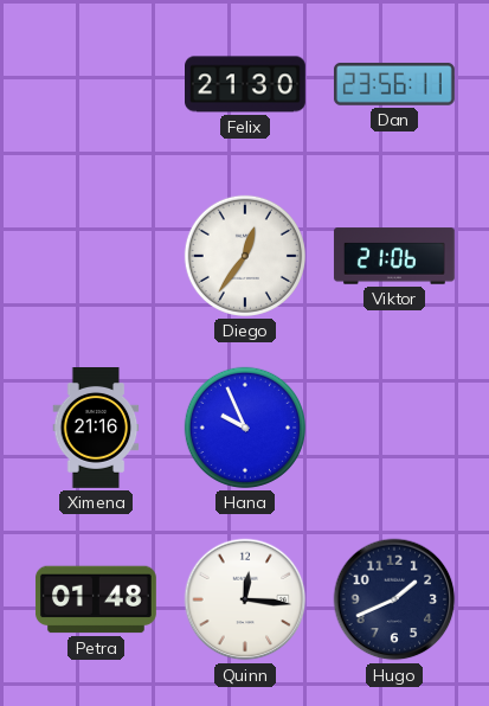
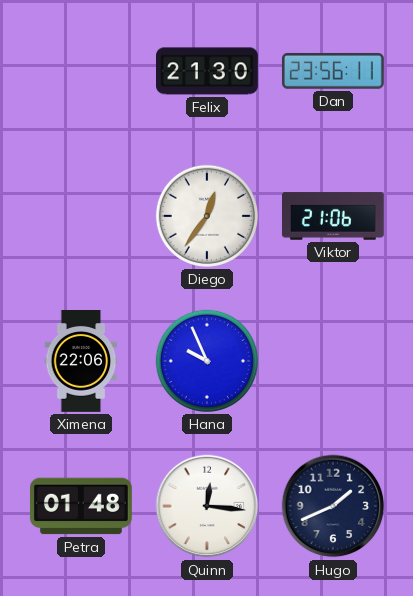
Ximena: 21:16 -> 22:06 (81, 362)
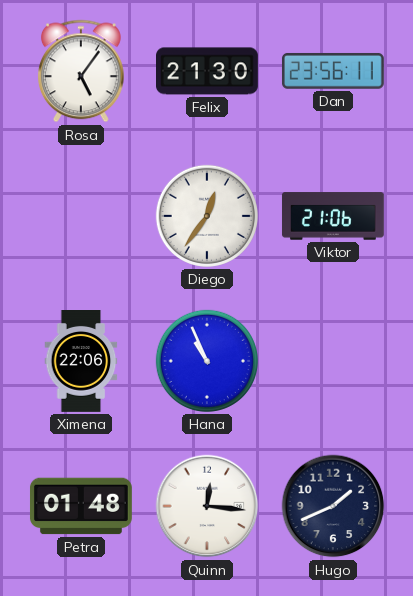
Rosa: none -> 5:06 (81, 71)
Hana: 9:56 -> 10:56 (207, 361)
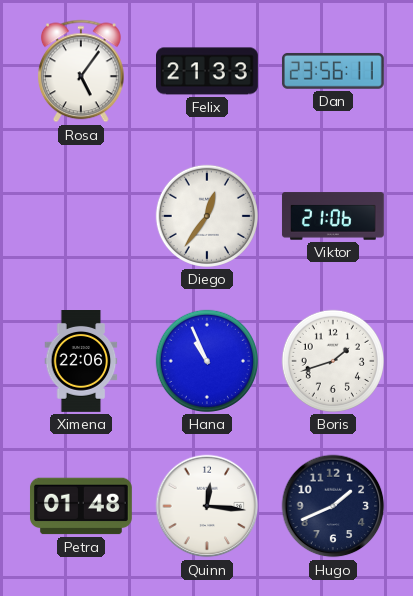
Felix: 21:30 -> 21:33 (208, 71)
Boris: none -> 1:42 (333, 361)
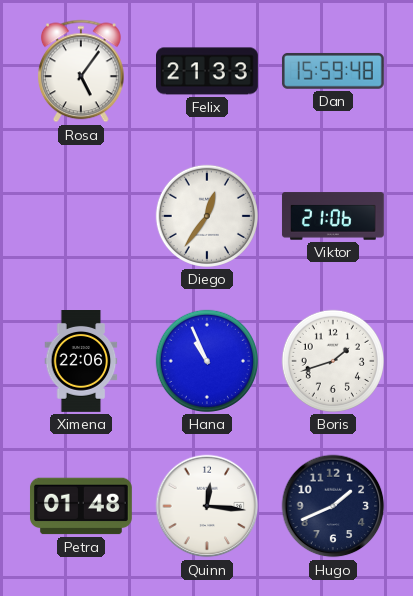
Dan: 23:56 -> 15:59 (333, 71)
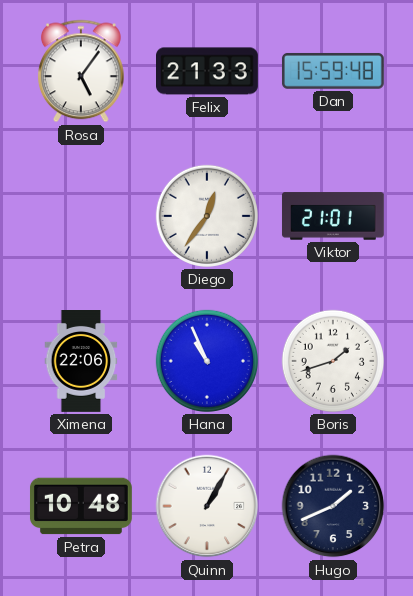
Viktor: 21:06 -> 21:01 (333, 216)
Petra: 01:48 -> 10:48 (81, 506)
Quinn: 12:16 -> 1:05 (207, 506)
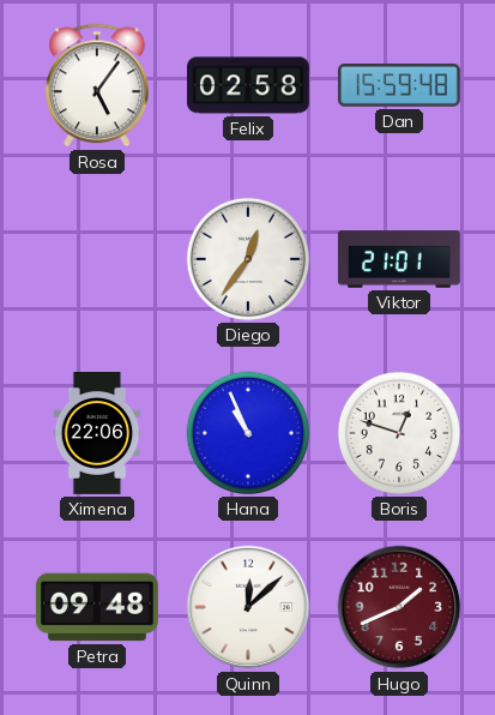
Felix: 21:33 -> 02:58 (249, 85)
Boris: 1:42 -> 12:48 (399, 433)
Petra: 10:48 -> 09:48 (97, 607)
Quinn: 1:05 -> 12:08 (248, 607)
Hugo dial: navy -> burgundy (399, 607)
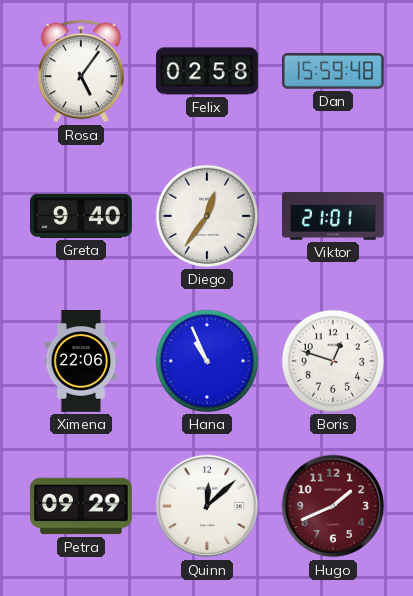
Greta: none -> 9:40 (82, 216)
Petra: 09:48 -> 09:29 (81, 506)
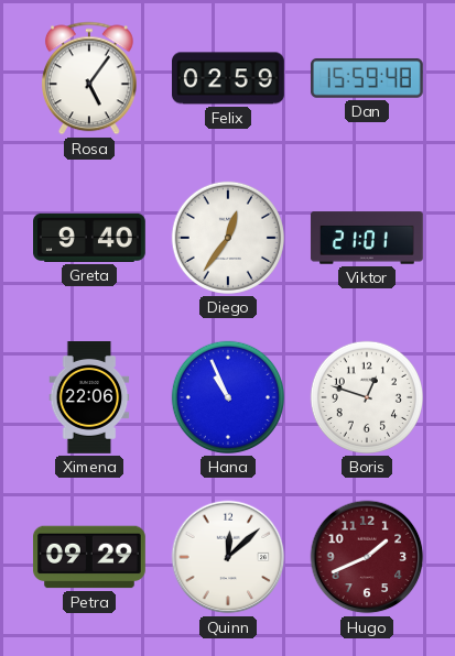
Felix: 02:58 -> 02:59 (229, 78)
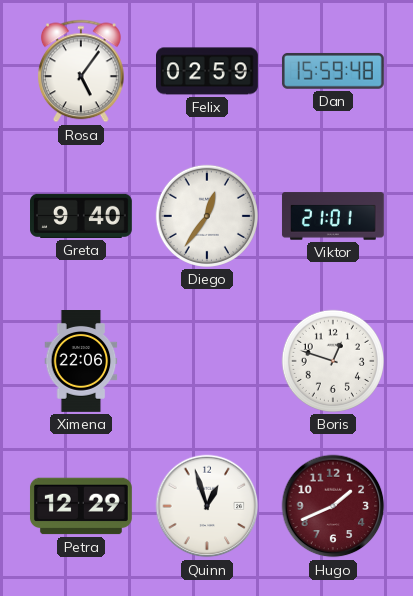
Hana: 10:56 -> none (228, 397)
Petra: 09:29 -> 12:29 (81, 506)
Quinn: 12:08 -> 12:57 (207, 506)
